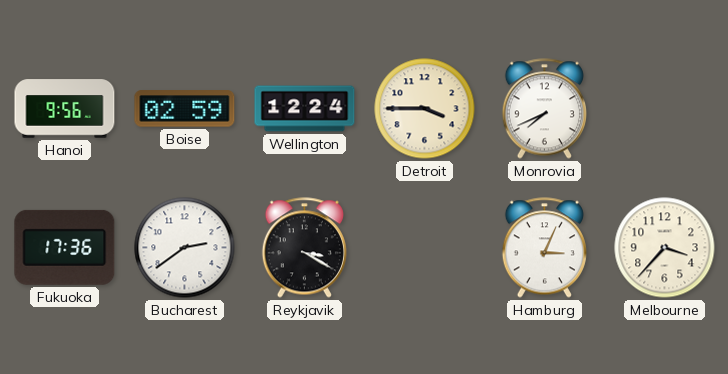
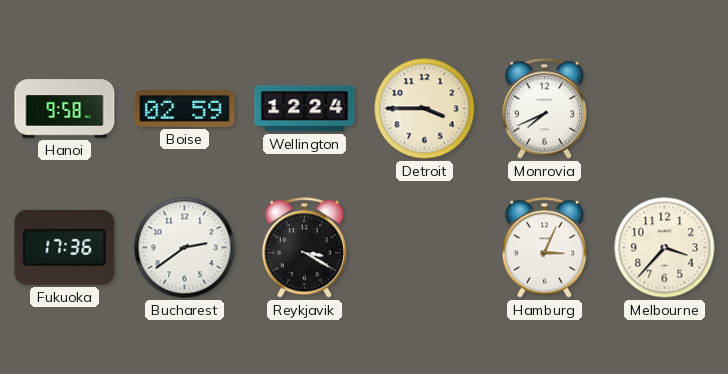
Hanoi: 9:56 -> 9:58 (65, 109)
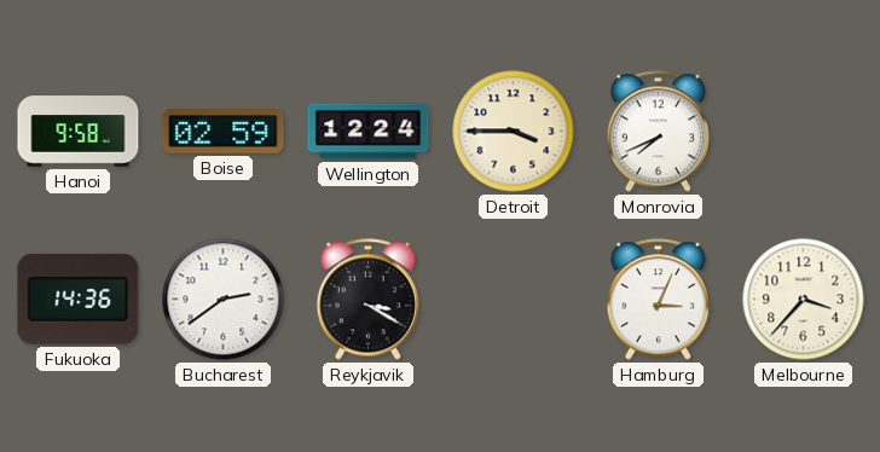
Fukuoka: 17:36 -> 14:36 (79, 299)
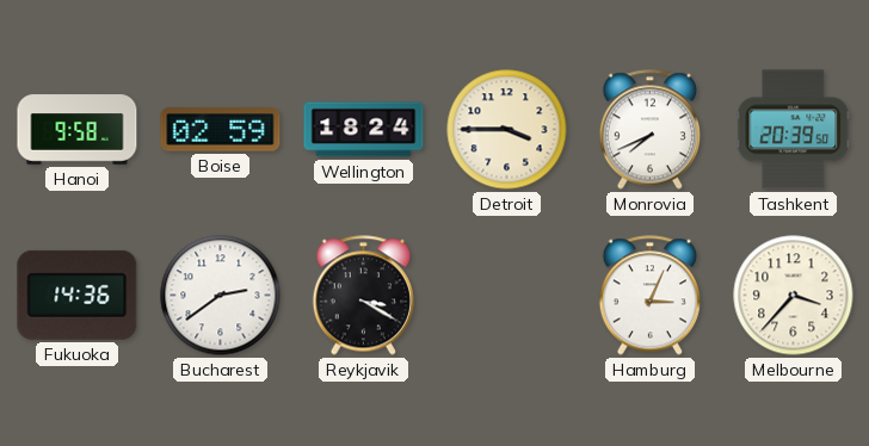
Wellington: 12:24 -> 18:24 (364, 130)
Tashkent: none -> 20:39 (794, 130)
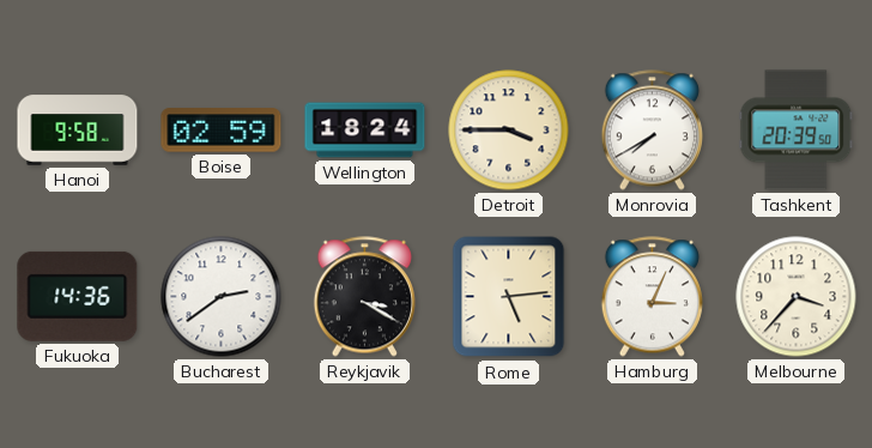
Monrovia: 7:41 -> 7:40 (652, 131)
Rome: none -> 5:14 (509, 297)
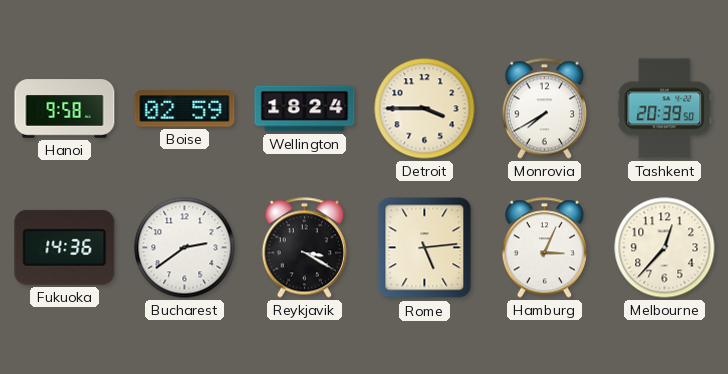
Melbourne: 3:37 -> 12:37 (665, 248)
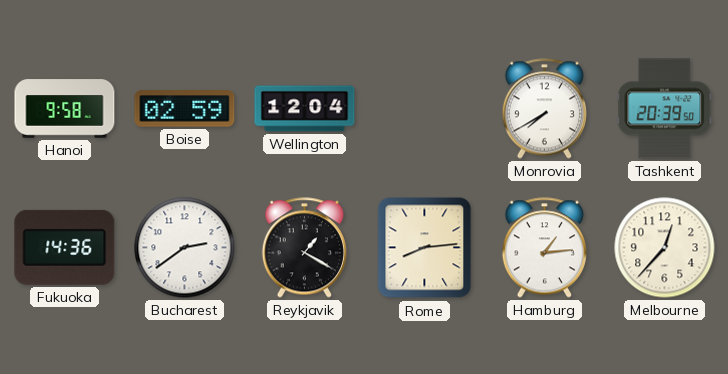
Wellington: 18:24 -> 12:04 (305, 109)
Detroit: 3:45 -> none (425, 109)
Reykjavik: 3:20 -> 1:20 (304, 248)
Rome: 5:14 -> 8:14 (425, 248)
Hamburg: 3:04 -> 1:14 (544, 248)
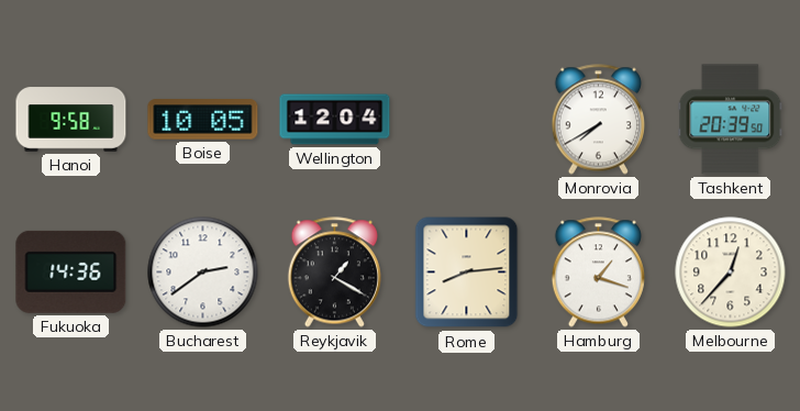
Boise: 02:59 -> 10:05 (203, 120)
Hamburg: 1:14 -> 1:18 (598, 273)
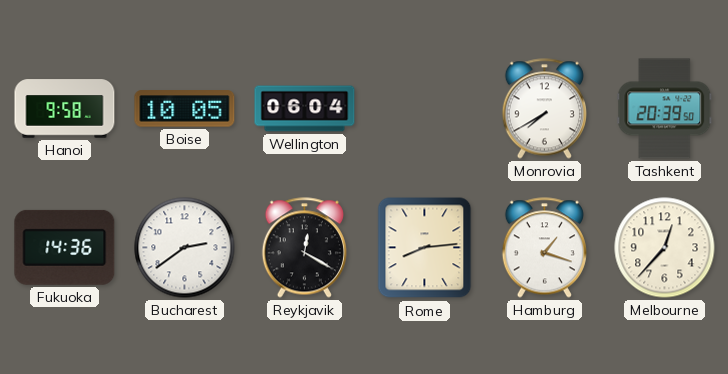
Wellington: 12:04 -> 06:04 (305, 109)
Reykjavik: 1:20 -> 12:20 (304, 248)
